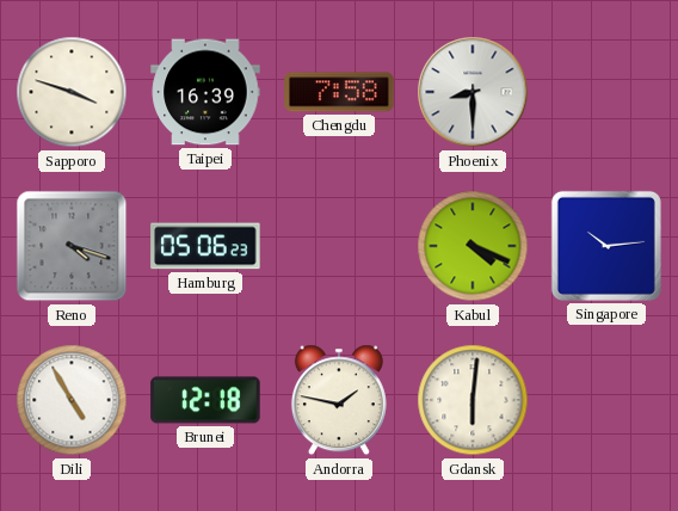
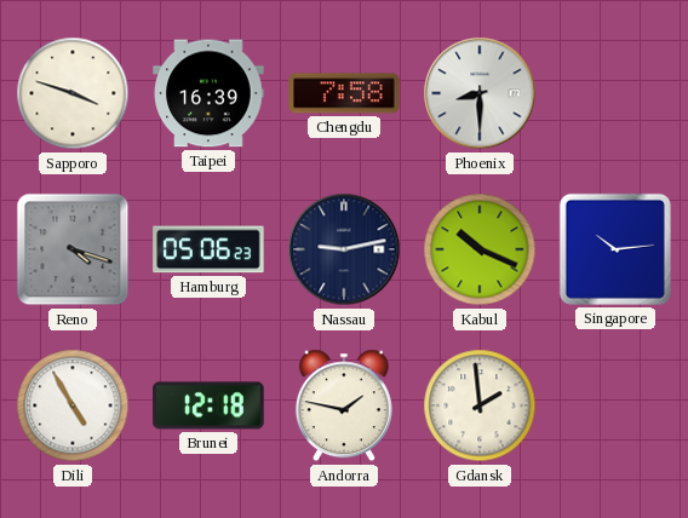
Nassau: none -> 9:13 (344, 249)
Kabul: 4:19 -> 10:19 (480, 249)
Gdansk: 6:01 -> 1:59 (480, 405)
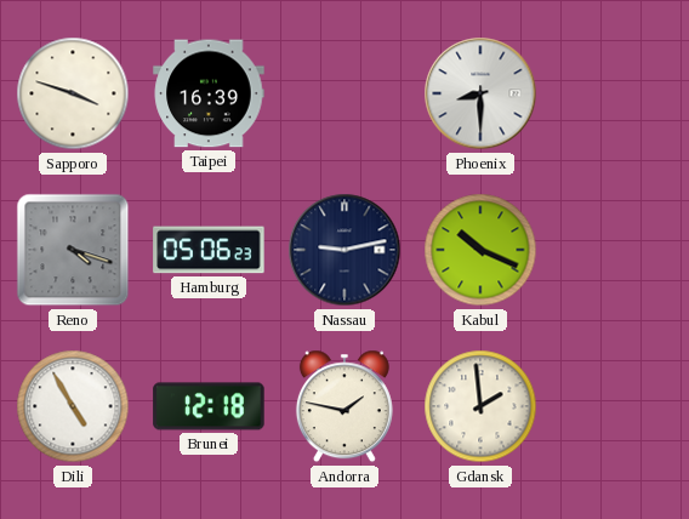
Chengdu: 7:58 -> none (344, 93)
Singapore: 10:14 -> none (615, 249)
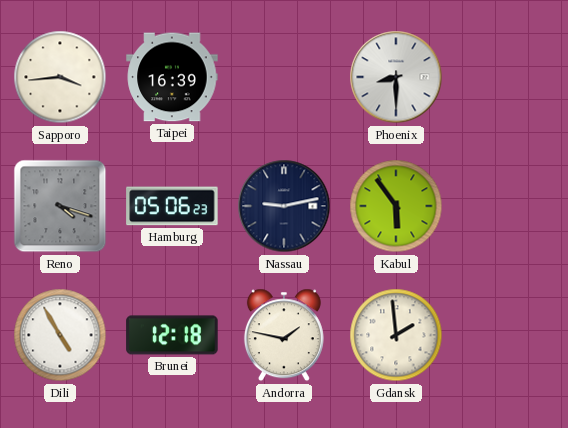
Sapporo: 3:48 -> 3:44 (60, 77)
Kabul: 10:19 -> 5:54 (396, 206)
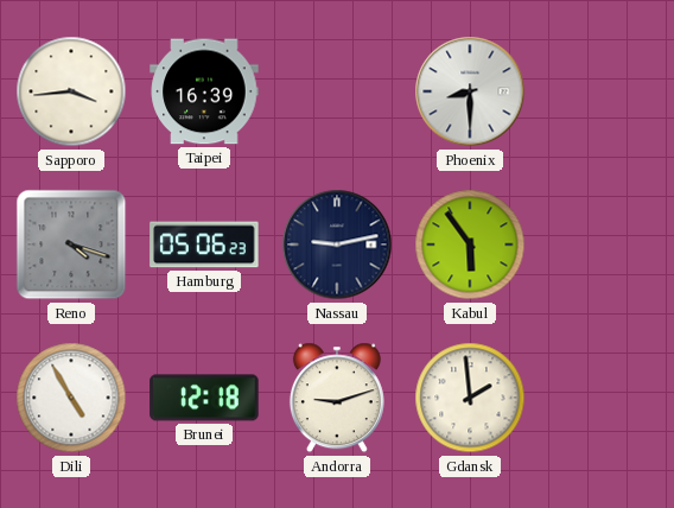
Andorra: 1:47 -> 9:12 (337, 398)
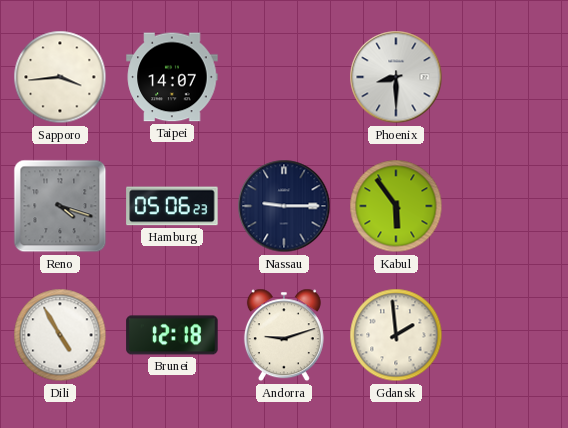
Taipei: 16:39 -> 14:07 (172, 77)
Nassau: 9:13 -> 9:15 (284, 206)
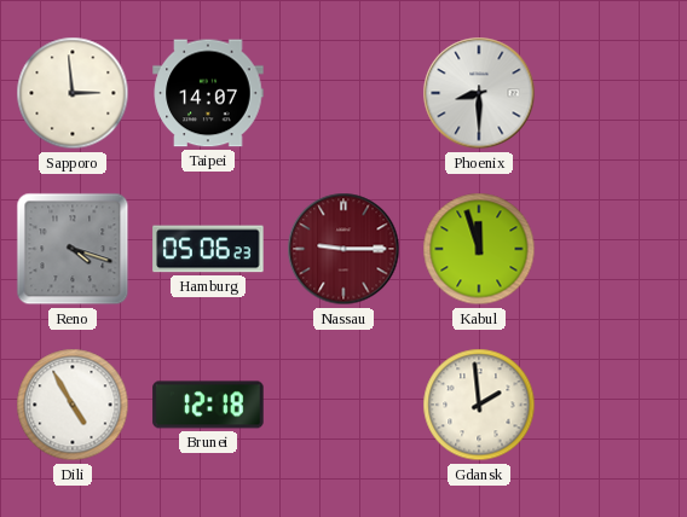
Sapporo: 3:44 -> 2:59 (73, 93)
Nassau dial: navy -> burgundy (344, 249)
Kabul: 5:54 -> 11:57 (479, 249)
Andorra: 9:12 -> none (284, 335)
